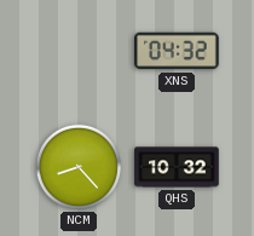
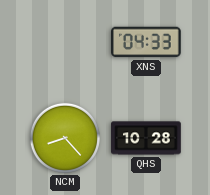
XNS: 04:32 -> 04:33 (147, 42)
QHS: 10:32 -> 10:28 (146, 138)
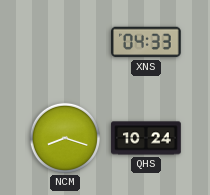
NCM: 8:23 -> 8:18 (65, 138)
QHS: 10:28 -> 10:24 (146, 138)
